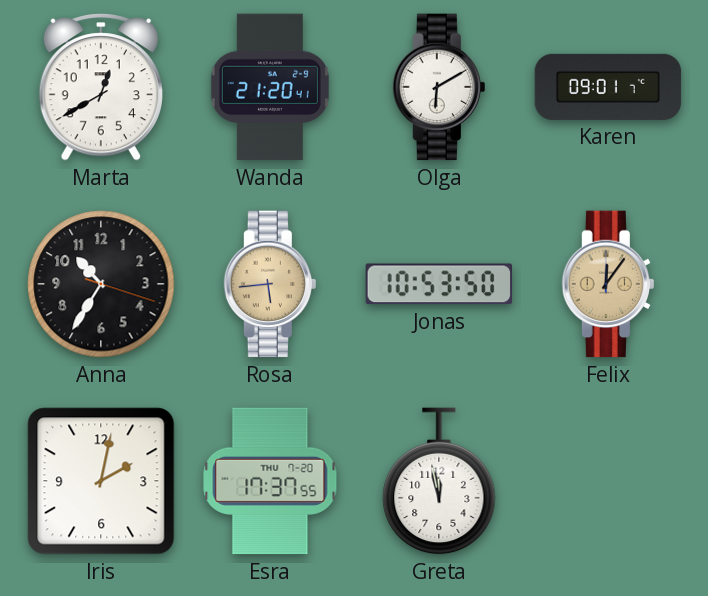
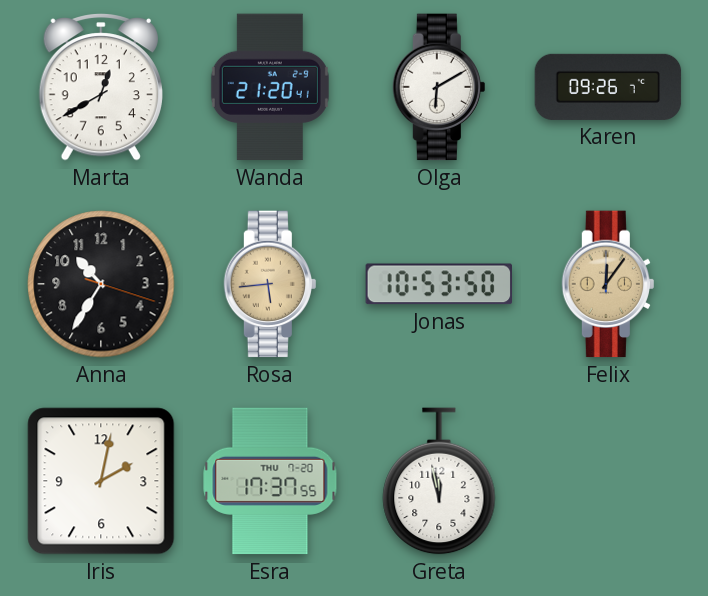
Karen: 09:01 -> 09:26 (608, 87)
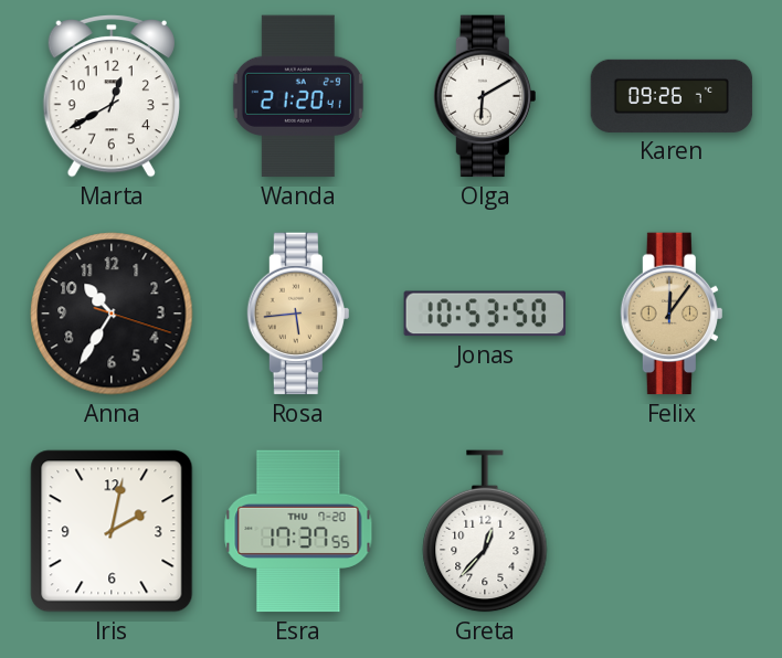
Greta: 11:58 -> 12:37 (485, 531)
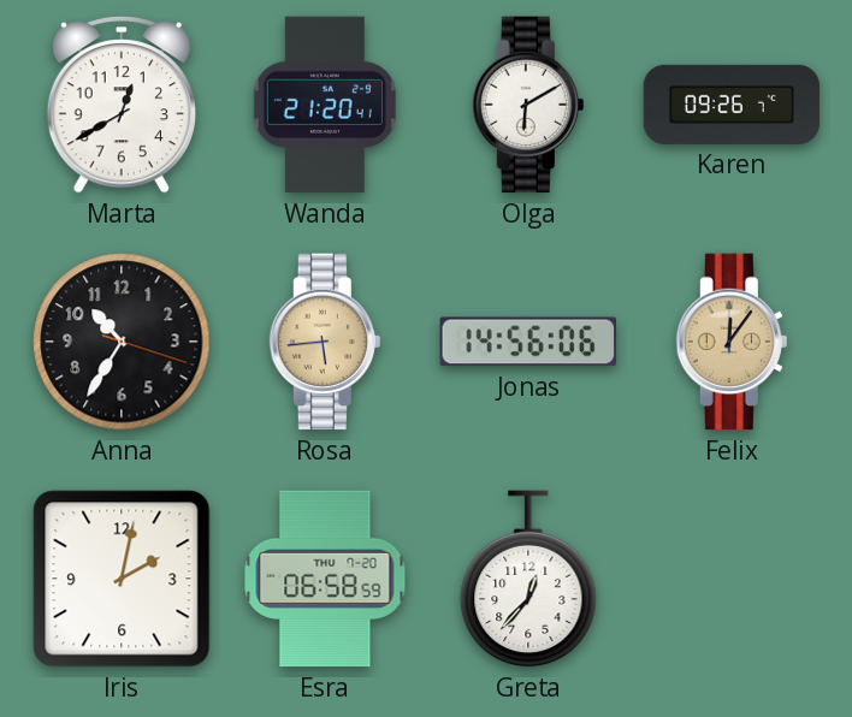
Jonas: 10:53 -> 14:56 (527, 342)
Esra: 17:37 -> 06:58 (325, 579)
